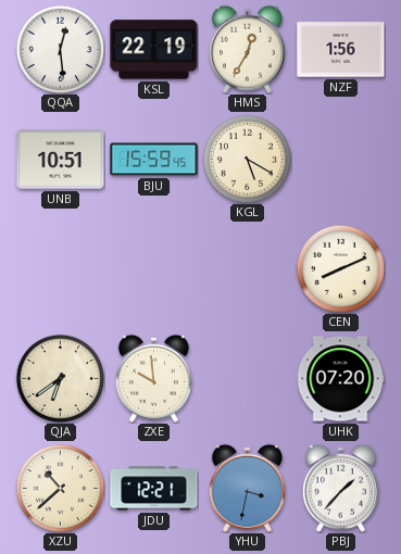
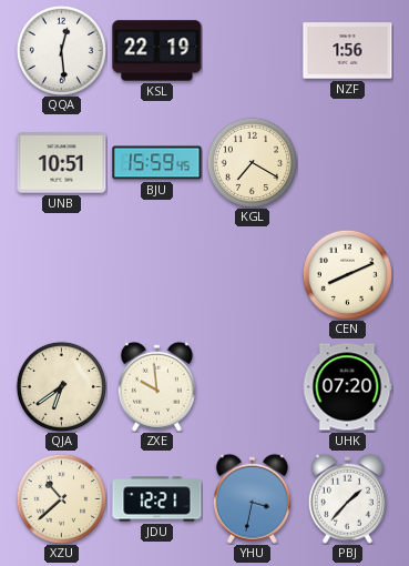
HMS: 12:35 -> none (247, 49)
KGL: 5:20 -> 7:20 (252, 162)
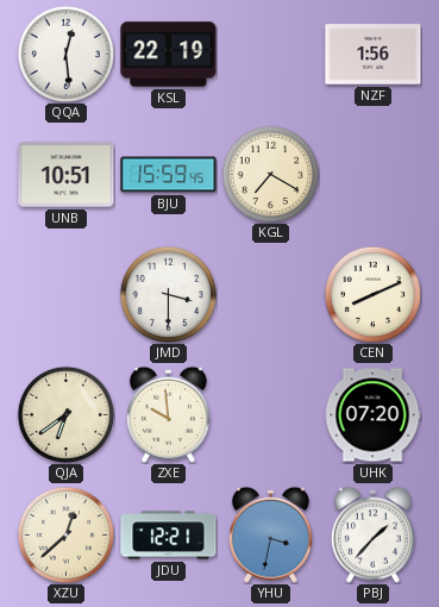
JMD: none -> 3:30 (168, 294)
XZU: 10:38 -> 12:38 (65, 534)
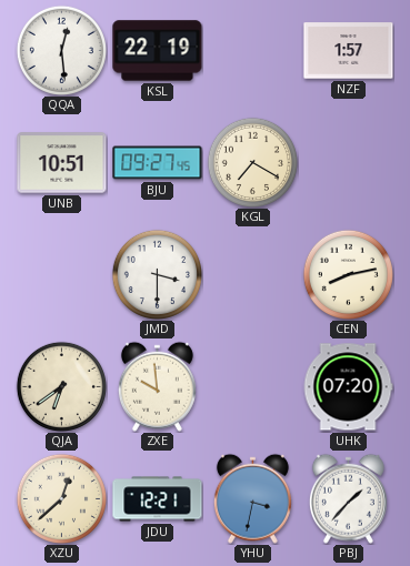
NZF: 1:56 -> 1:57 (349, 51)
BJU: 15:59 -> 09:27 (158, 163)
CEN: 8:11 -> 8:13 (348, 274)
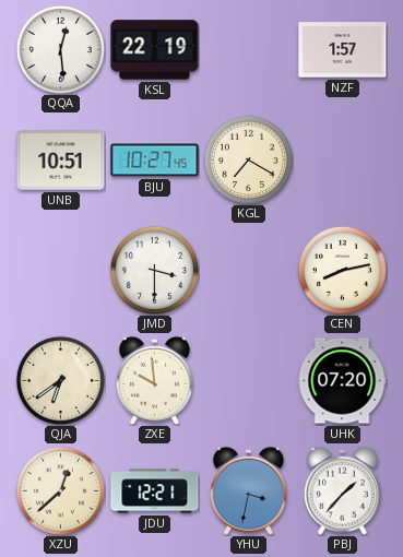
BJU: 09:27 -> 10:27 (155, 161)
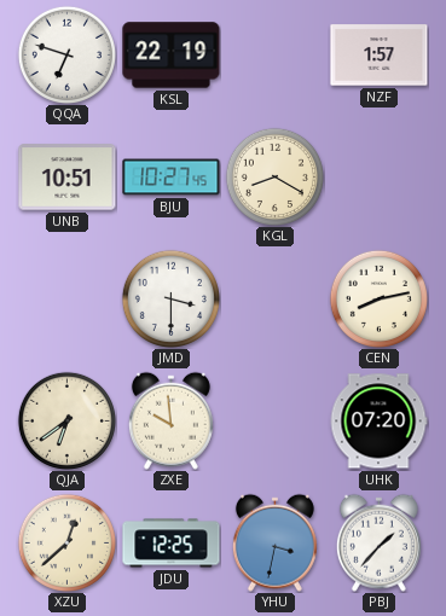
QQA: 12:29 -> 6:48 (66, 54)
KGL: 7:20 -> 8:20 (274, 176)
JDU: 12:21 -> 12:25 (172, 544)
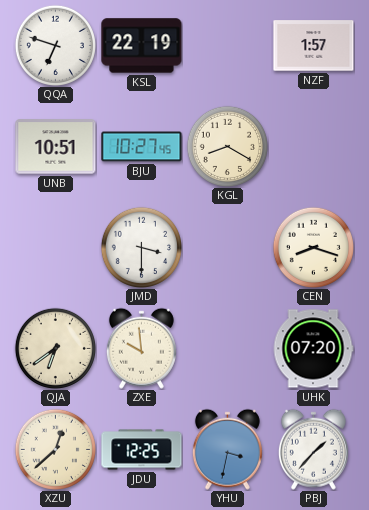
CEN: 8:13 -> 8:18 (313, 247)
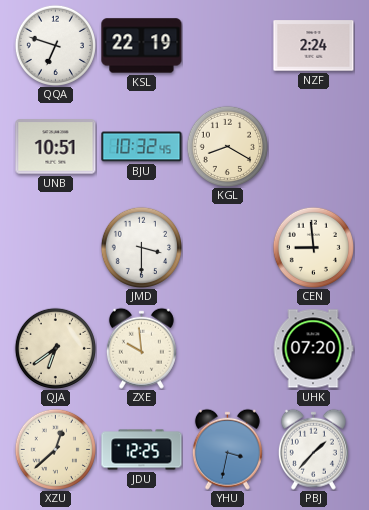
NZF: 1:57 -> 2:24 (314, 46)
BJU: 10:27 -> 10:32 (142, 147)
CEN: 8:18 -> 8:59 (313, 247)
